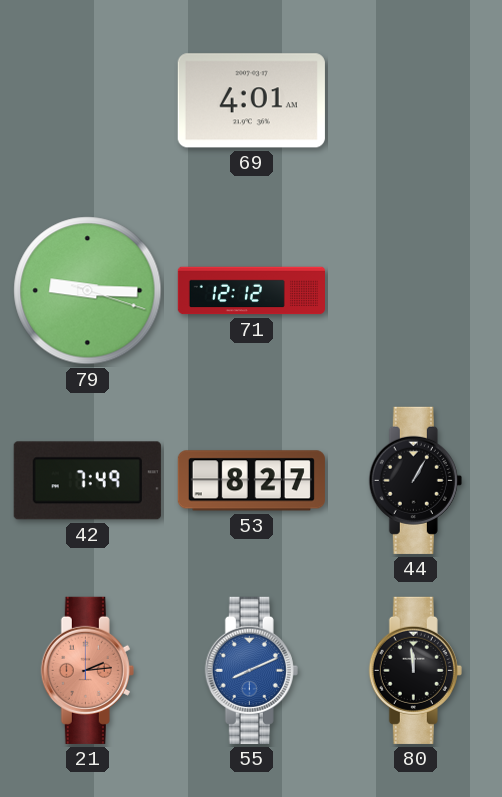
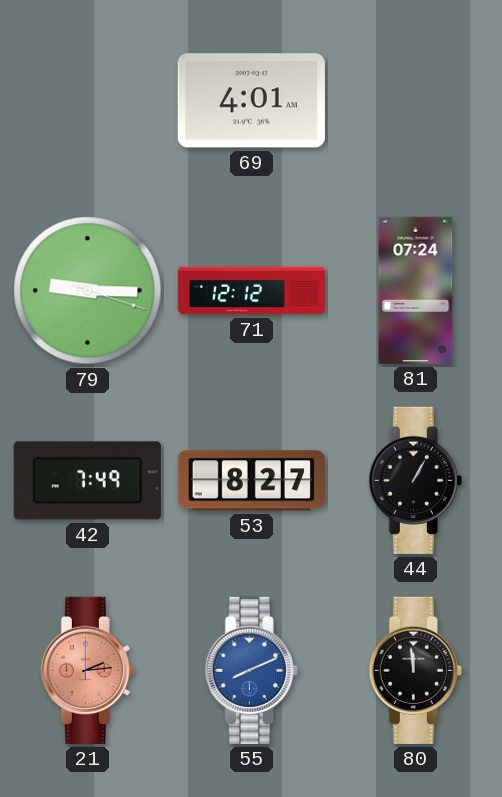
81: none -> 07:24 (416, 290)
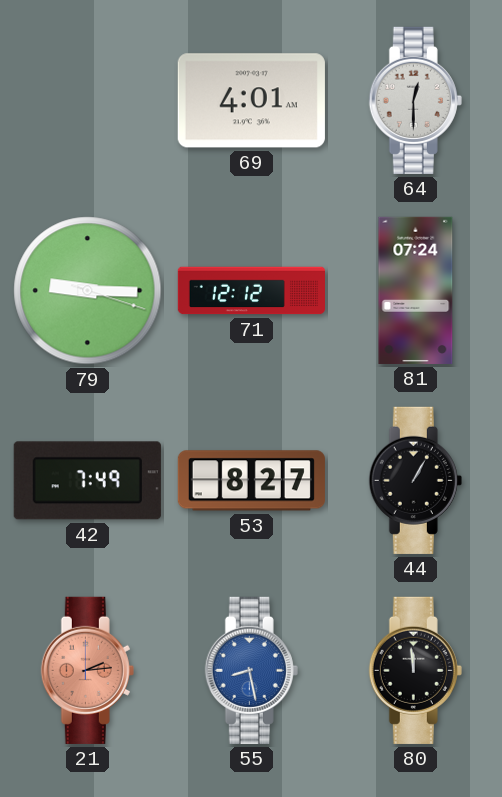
64: none -> 12:30 (415, 100)
55: 8:11 -> 8:28 (251, 670)
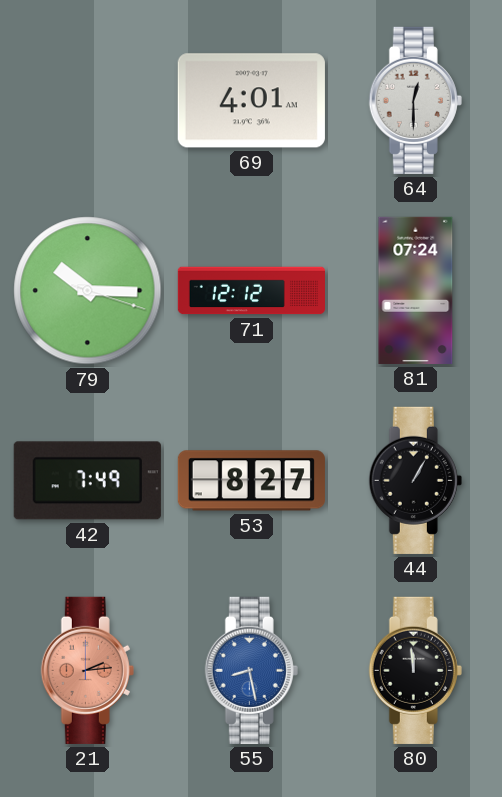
79: 9:15 -> 10:15 (88, 291)
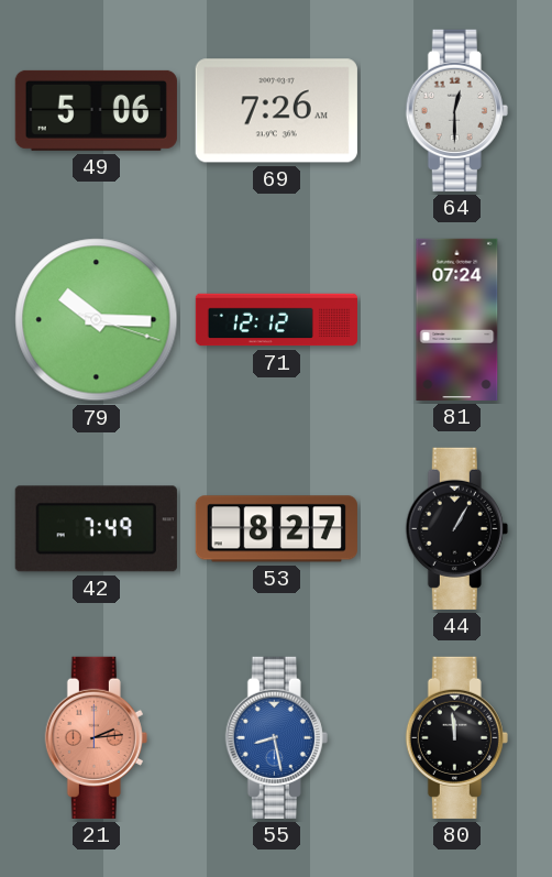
49: none -> 5:06 (96, 110)
69: 4:01 -> 7:26 (276, 111)
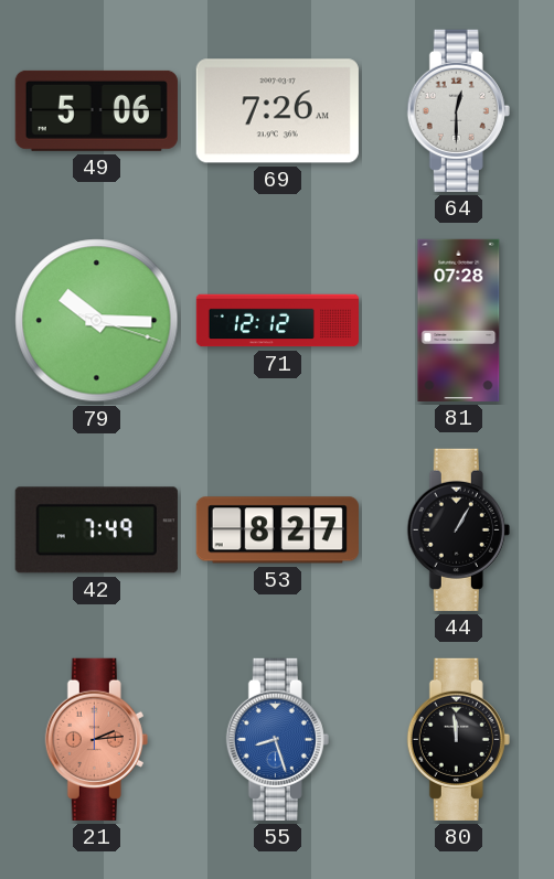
81: 07:24 -> 07:28 (459, 320)
55: 8:28 -> 8:27 (277, 739)
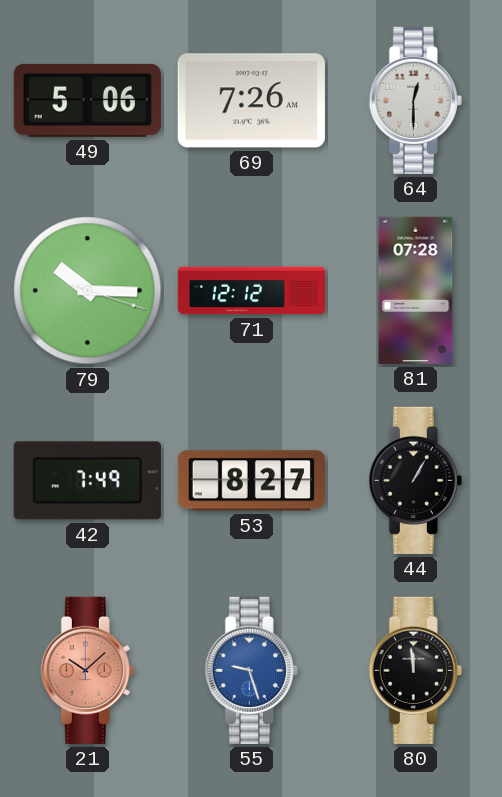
21: 2:14 -> 10:08 (87, 670)
55: 8:27 -> 9:27 (251, 670)
